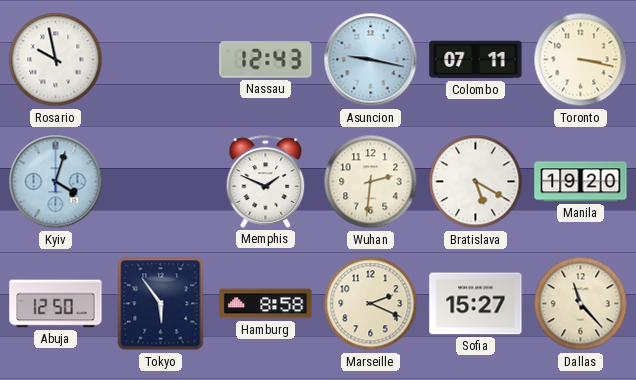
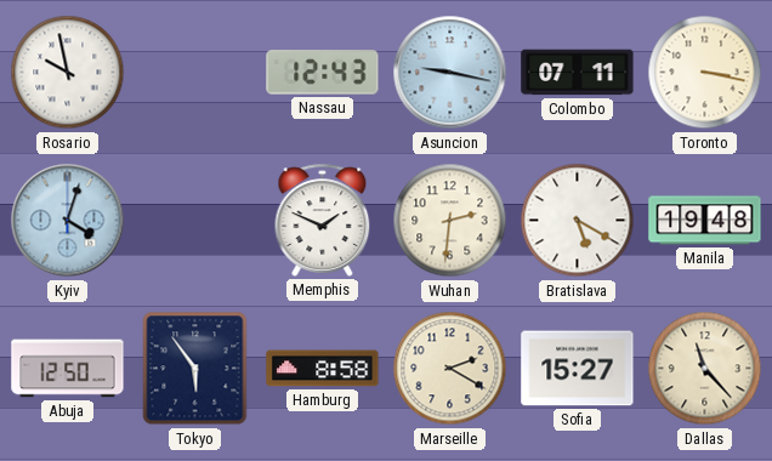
Manila: 19:20 -> 19:48 (705, 221)
Marseille: 2:19 -> 2:20 (450, 369)
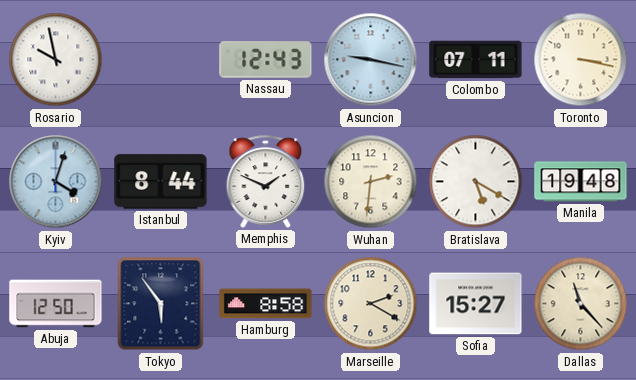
Istanbul: none -> 8:44 (161, 182)
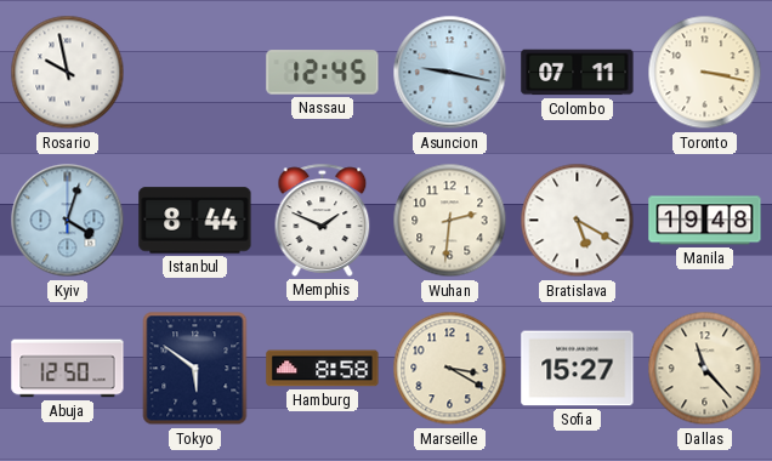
Nassau: 12:43 -> 12:45 (323, 73)
Tokyo: 5:54 -> 5:51 (195, 369)
Marseille: 2:20 -> 3:20 (450, 369)
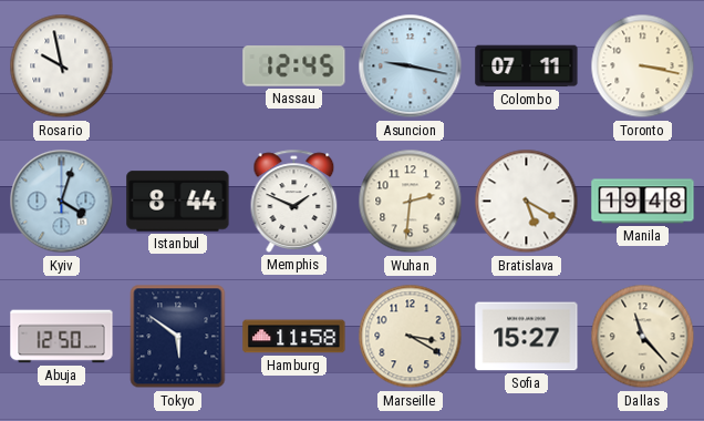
Hamburg: 8:58 -> 11:58 (294, 337)
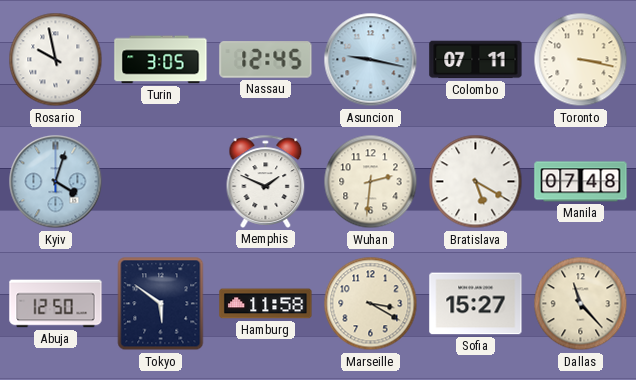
Turin: none -> 3:05 (161, 60)
Istanbul: 8:44 -> none (178, 202)
Manila: 19:48 -> 07:48 (581, 182)
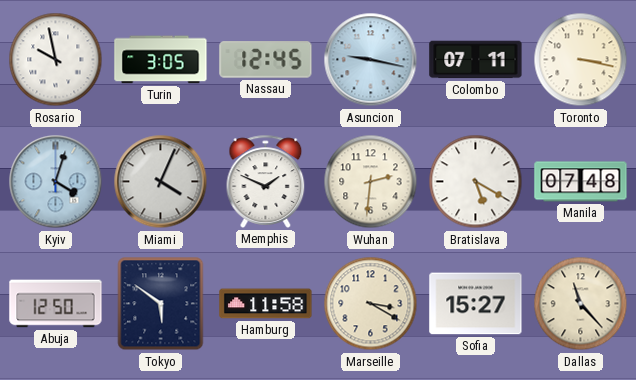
Miami: none -> 4:04 (161, 182)
